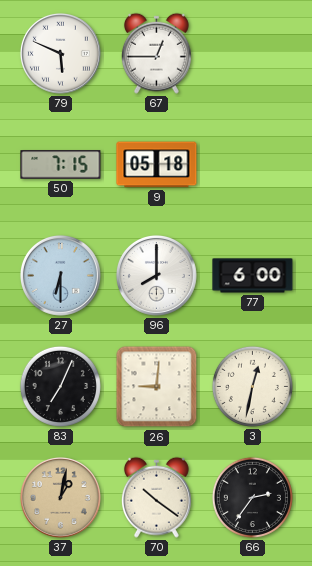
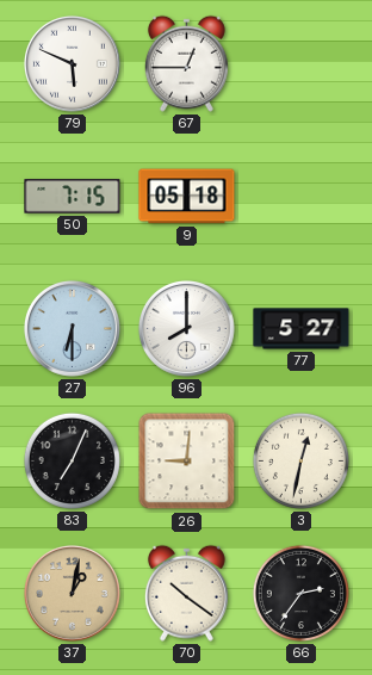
77: 6:00 -> 5:27 (302, 329)
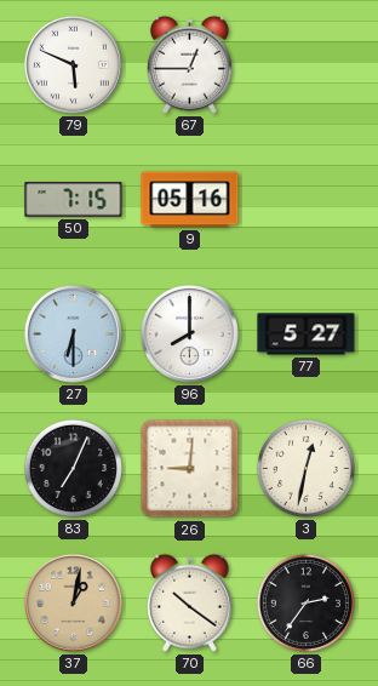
9: 05:18 -> 05:16 (190, 200)
